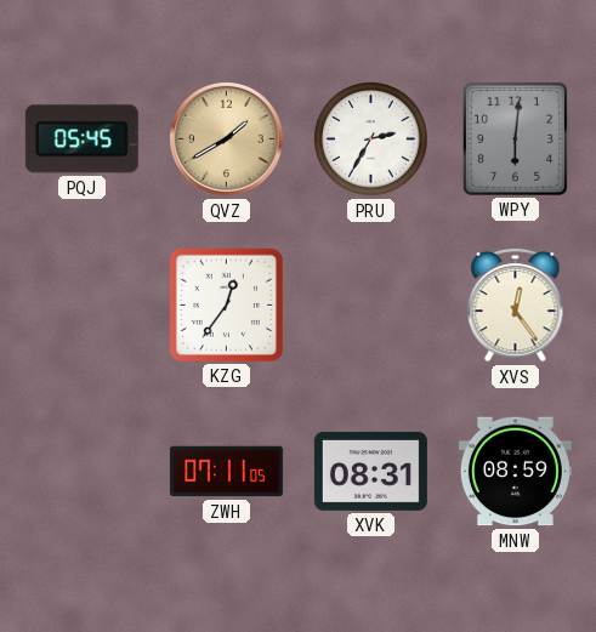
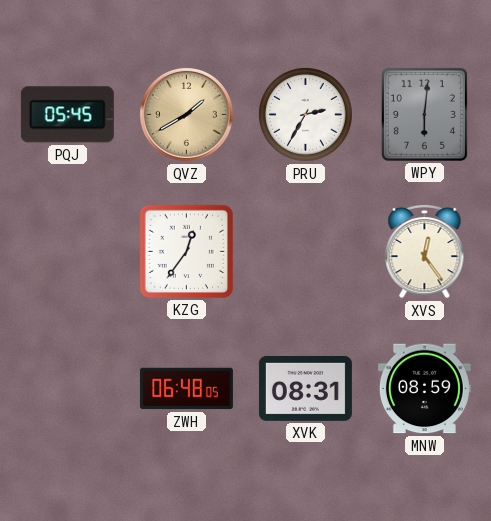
ZWH: 07:11 -> 06:48 (186, 389)
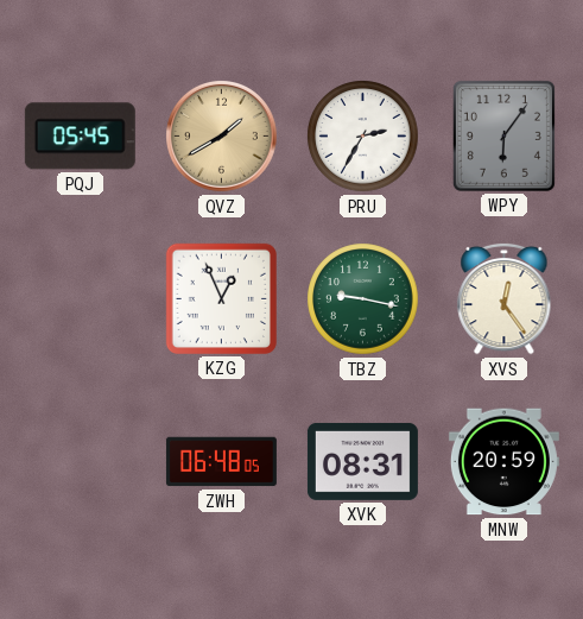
WPY: 6:01 -> 6:06 (503, 135)
KZG: 12:36 -> 12:56 (221, 298)
TBZ: none -> 9:17 (363, 299)
MNW: 08:59 -> 20:59 (503, 462)
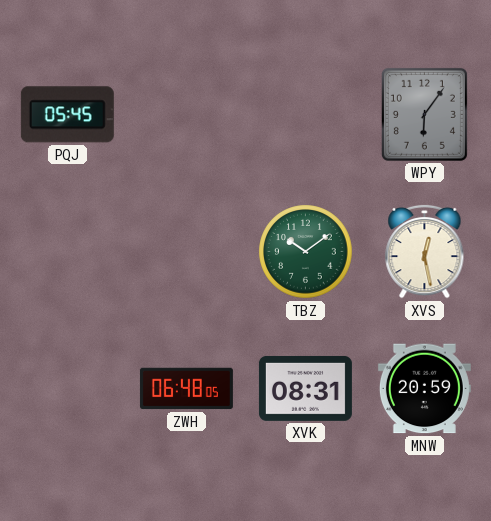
QVZ: 1:40 -> none (222, 137)
PRU: 2:35 -> none (363, 137)
KZG: 12:56 -> none (221, 298)
TBZ: 9:17 -> 10:09 (306, 252)
XVS: 12:24 -> 12:28 (425, 251)
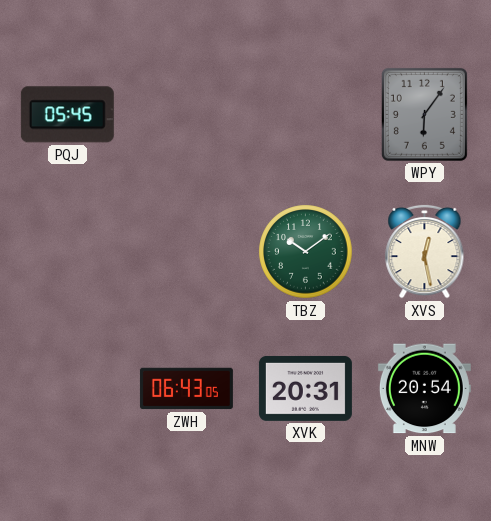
ZWH: 06:48 -> 06:43 (186, 389)
XVK: 08:31 -> 20:31 (305, 388)
MNW: 20:59 -> 20:54 (424, 389)
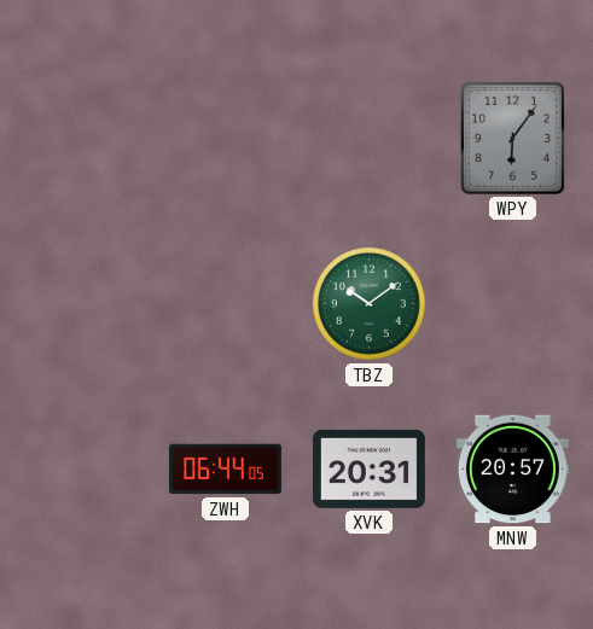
PQJ: 05:45 -> none (67, 115)
XVS: 12:28 -> none (425, 251)
ZWH: 06:43 -> 06:44 (225, 470)
MNW: 20:54 -> 20:57 (512, 470)
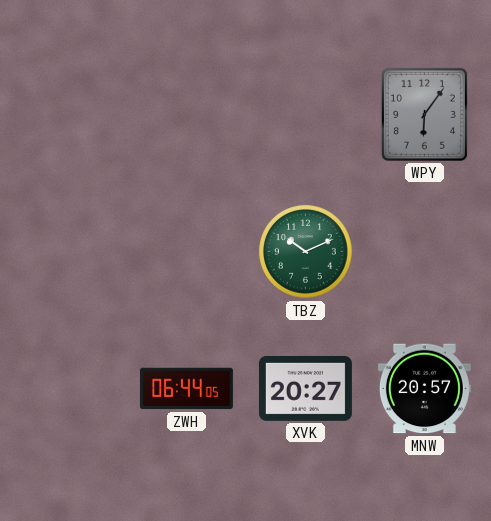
TBZ: 10:09 -> 10:11 (306, 252)
XVK: 20:31 -> 20:27 (305, 388)
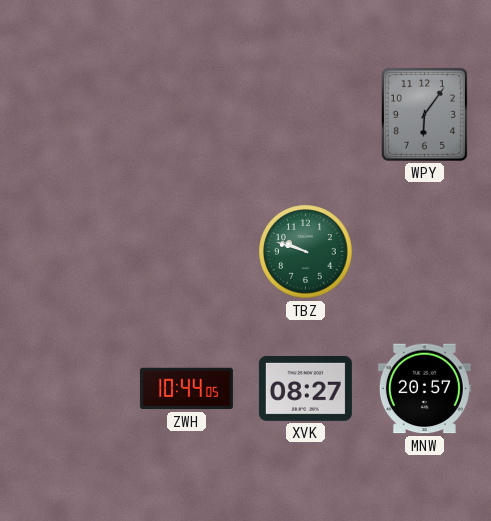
TBZ: 10:11 -> 9:48 (306, 252)
ZWH: 06:44 -> 10:44 (186, 389)
XVK: 20:27 -> 08:27 (305, 388)
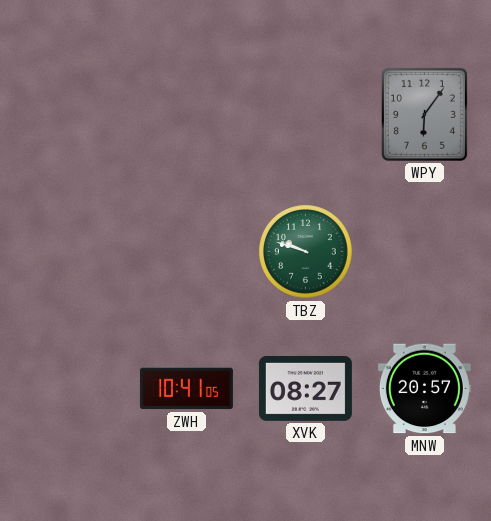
ZWH: 10:44 -> 10:41 (186, 389)
